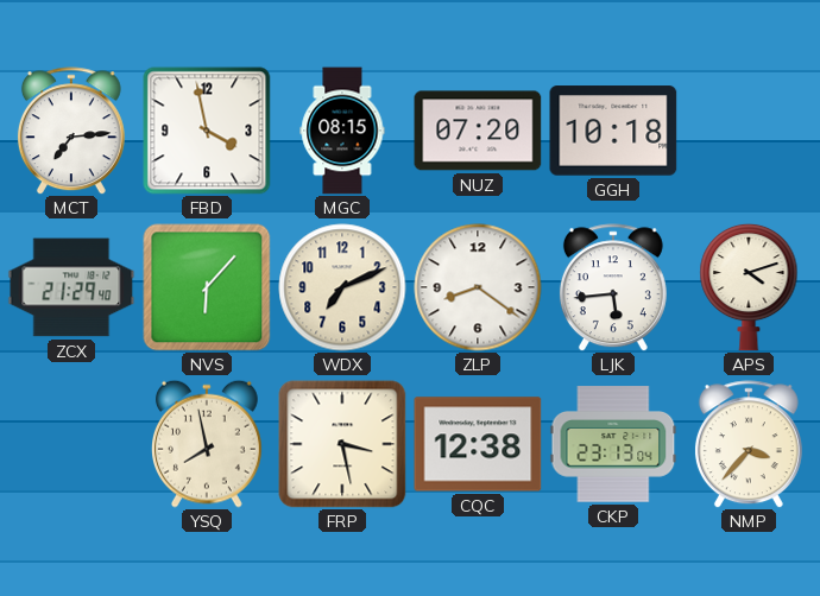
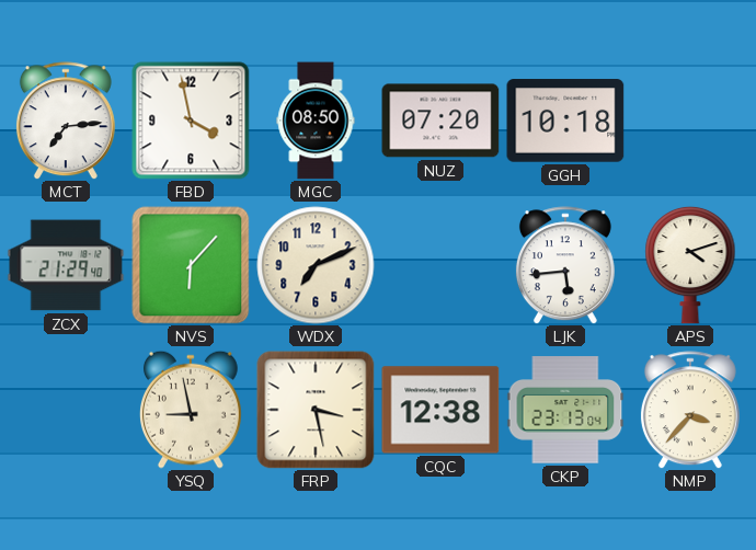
MGC: 08:15 -> 08:50 (316, 121)
ZLP: 8:21 -> none (478, 287)
YSQ: 7:58 -> 8:58 (191, 410)
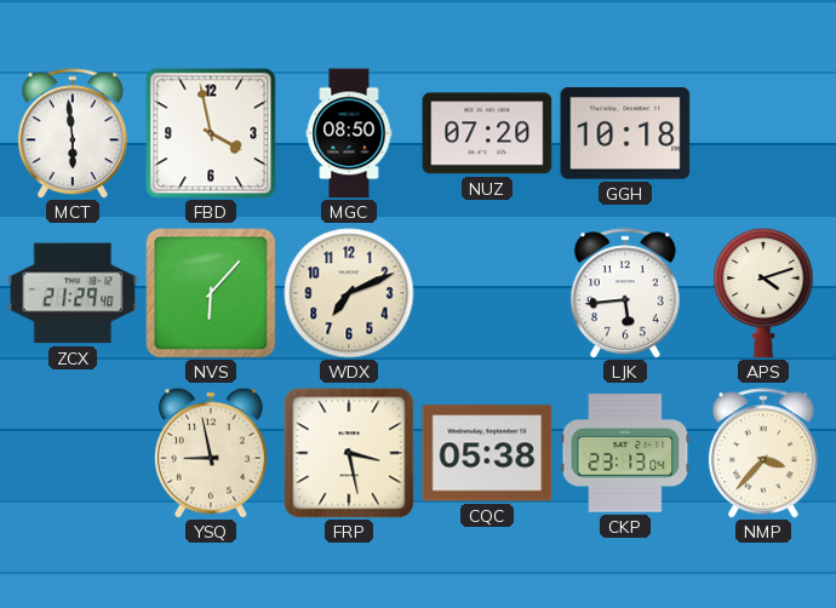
MCT: 7:14 -> 5:59 (73, 133)
CQC: 12:38 -> 05:38 (487, 453)
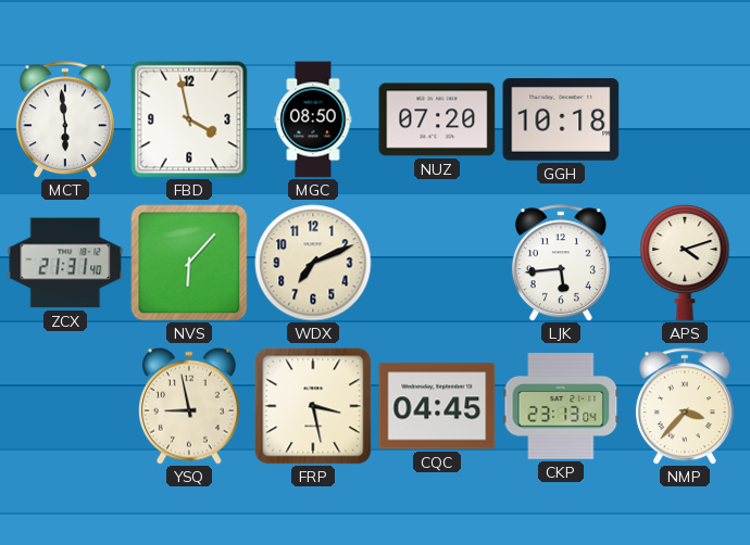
ZCX: 21:29 -> 21:31 (65, 263)
CQC: 05:38 -> 04:45 (437, 406)
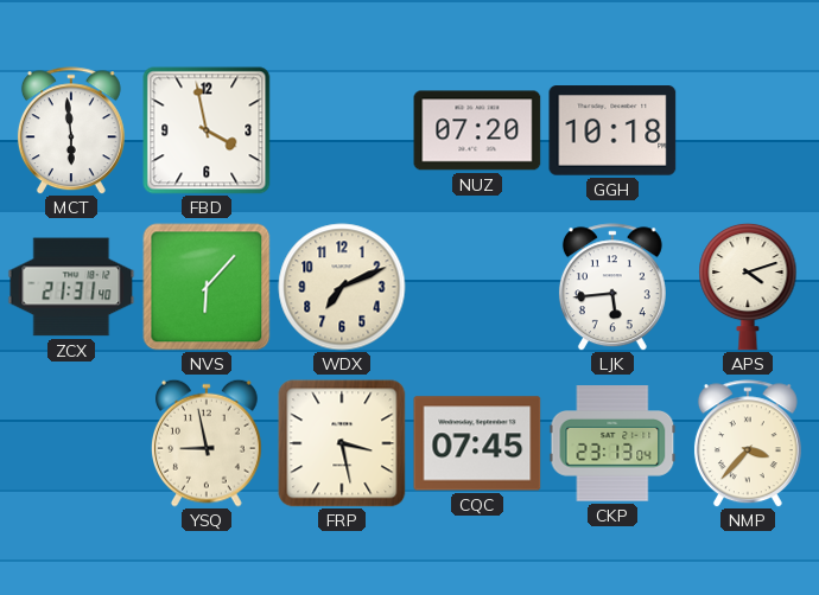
MGC: 08:50 -> none (313, 119)
CQC: 04:45 -> 07:45 (477, 443)
